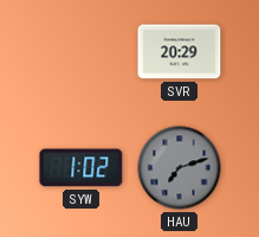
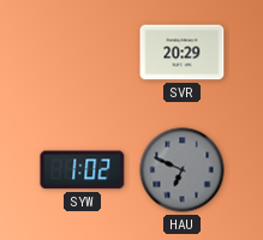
HAU: 7:12 -> 6:49 (183, 170)
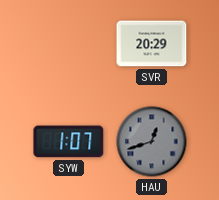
SYW: 1:02 -> 1:07 (69, 142)
HAU: 6:49 -> 12:42 (152, 142)
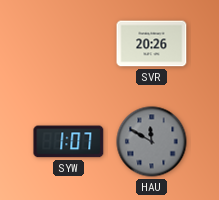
SVR: 20:29 -> 20:26 (152, 44)
HAU: 12:42 -> 11:50 (152, 142)
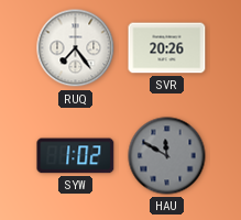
RUQ: none -> 7:24 (76, 48)
SYW: 1:07 -> 1:02 (76, 156)
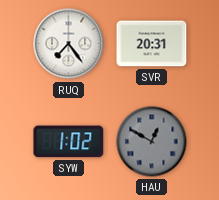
SVR: 20:26 -> 20:31 (152, 44)
HAU: 11:50 -> 12:50 (152, 142)
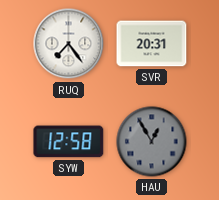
SYW: 1:02 -> 12:58 (69, 142)
HAU: 12:50 -> 12:55 (152, 142)
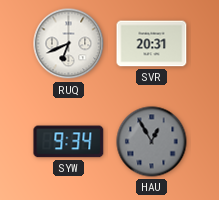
RUQ: 7:24 -> 6:41 (69, 44)
SYW: 12:58 -> 9:34 (69, 142)
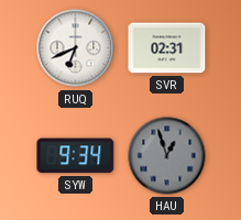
SVR: 20:31 -> 02:31 (167, 48)
HAU: 12:55 -> 12:57 (167, 156)
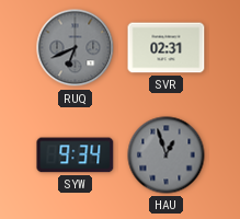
RUQ dial: white -> grey (76, 48)
